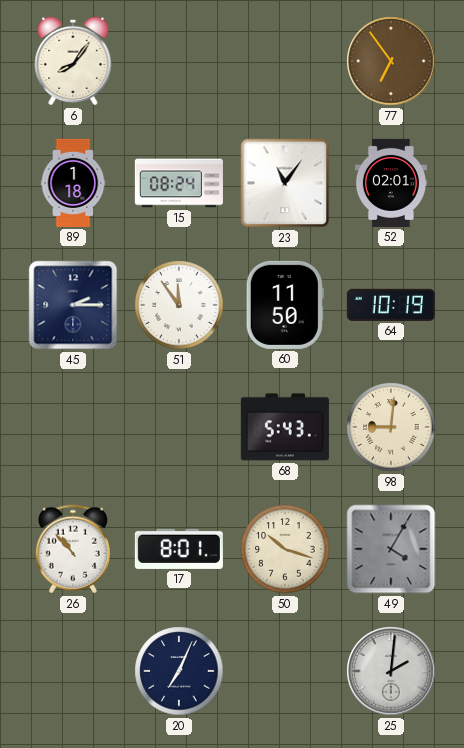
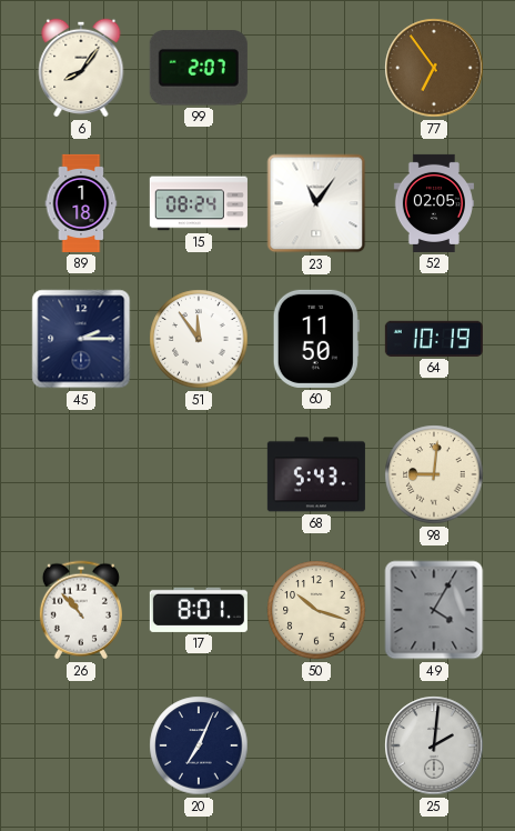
99: none -> 2:07 (199, 68)
52: 02:01 -> 02:05 (434, 203)
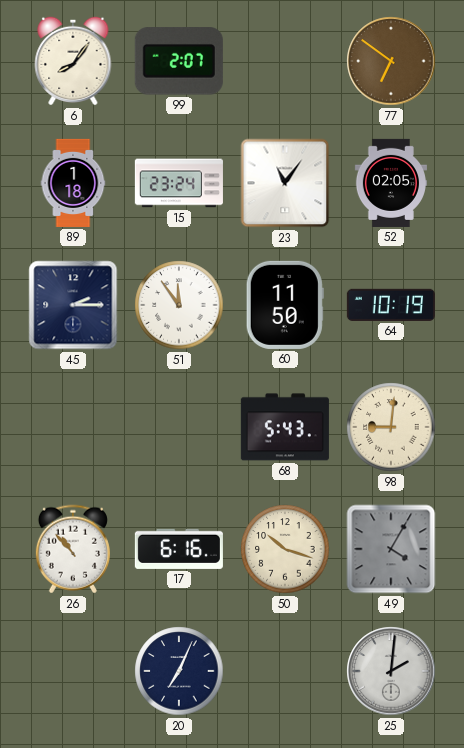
77: 6:54 -> 6:51 (391, 61)
15: 08:24 -> 23:24 (179, 183)
17: 8:01 -> 6:16 (179, 549)
